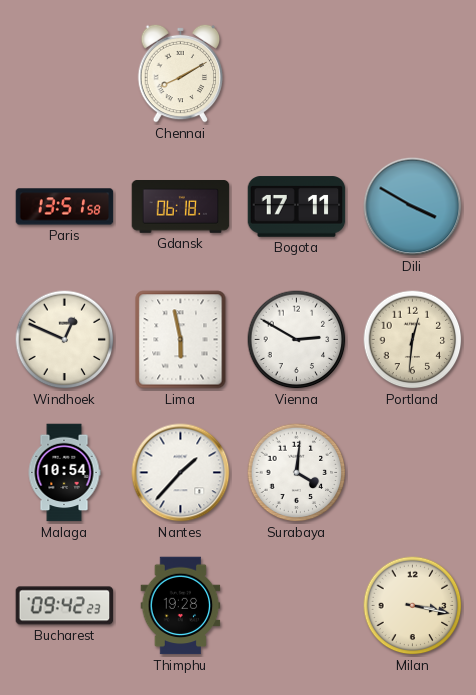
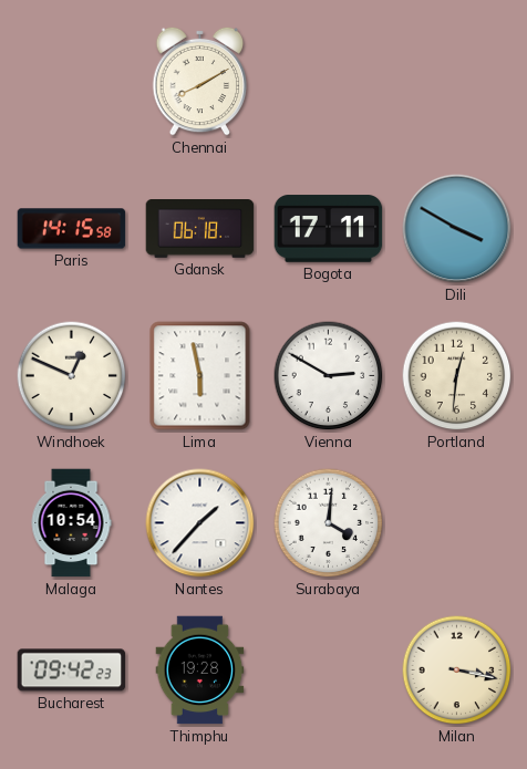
Paris: 13:51 -> 14:15 (72, 229)
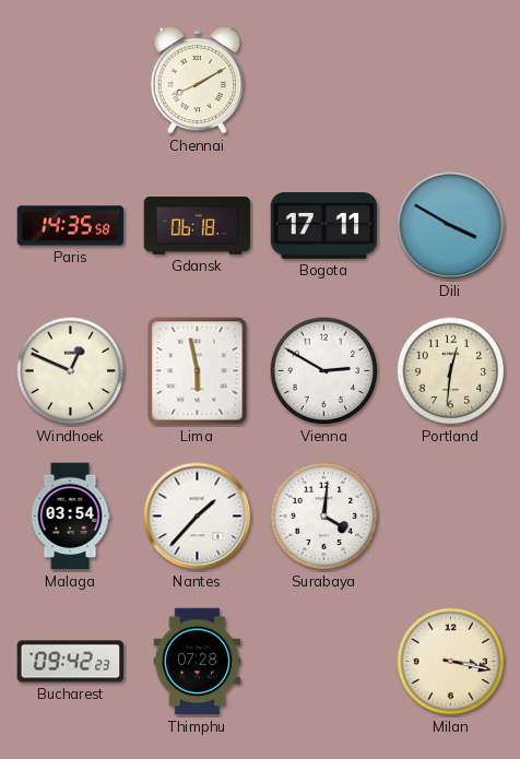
Paris: 14:15 -> 14:35 (71, 226)
Malaga: 10:54 -> 03:54 (70, 517)
Thimphu: 19:28 -> 07:28 (198, 662)
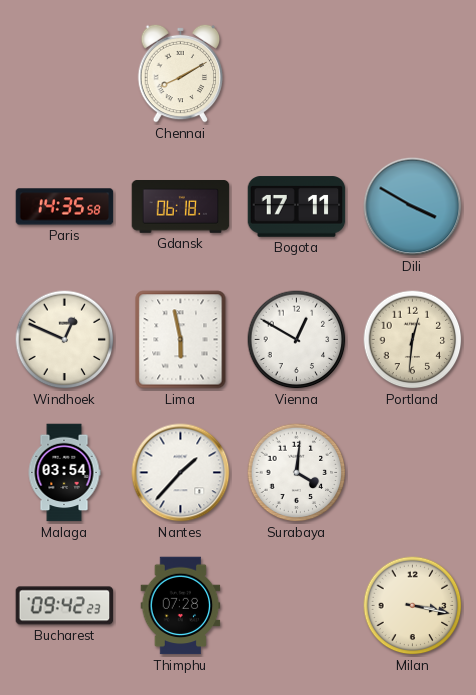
Vienna: 2:50 -> 12:50 (297, 340)
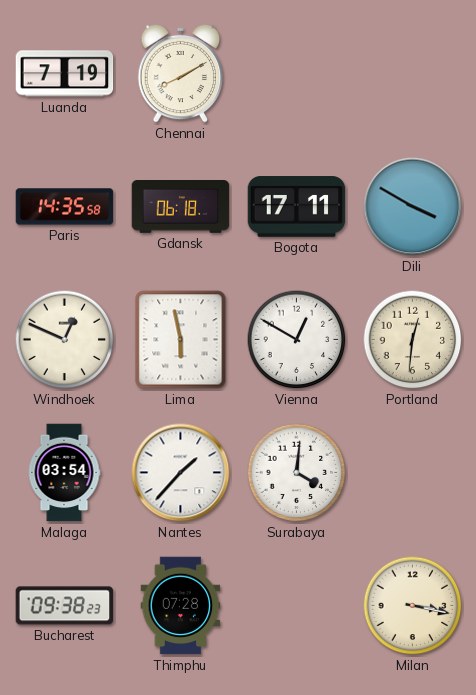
Luanda: none -> 7:19 (65, 74)
Bucharest: 09:42 -> 09:38 (65, 606)
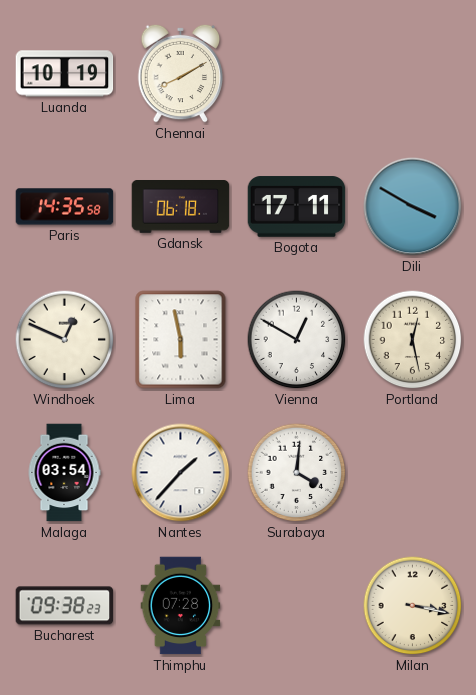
Luanda: 7:19 -> 10:19 (65, 74)
Portland: 12:31 -> 12:28 (413, 340)
